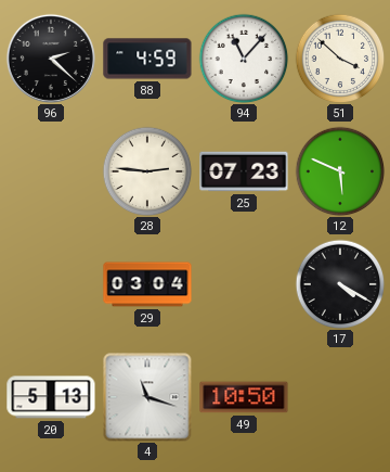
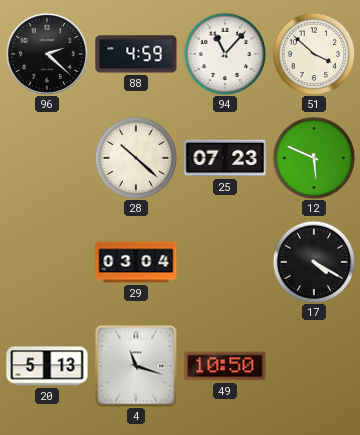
28: 2:46 -> 10:22 (136, 158)
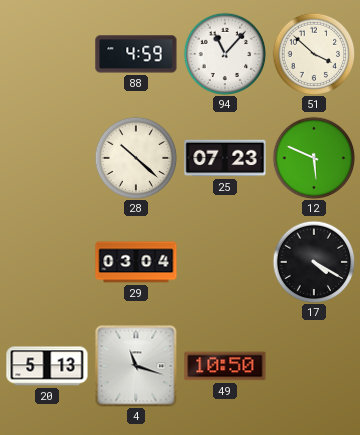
96: 2:22 -> none (47, 54)
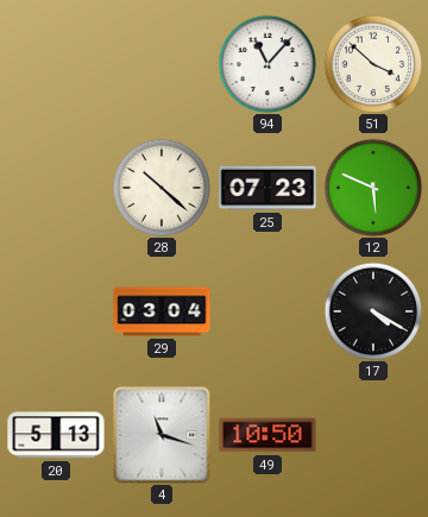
88: 4:59 -> none (136, 54)
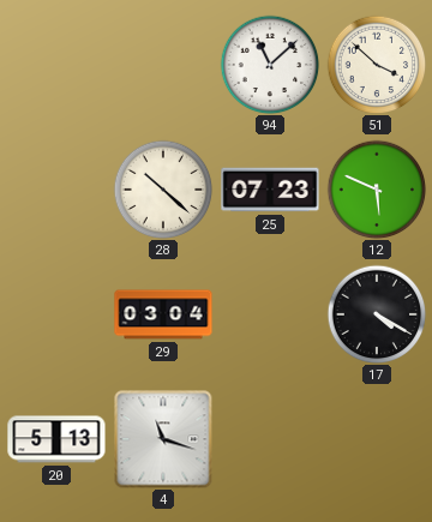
94: 11:07 -> 11:08 (270, 65)
49: 10:50 -> none (267, 435)
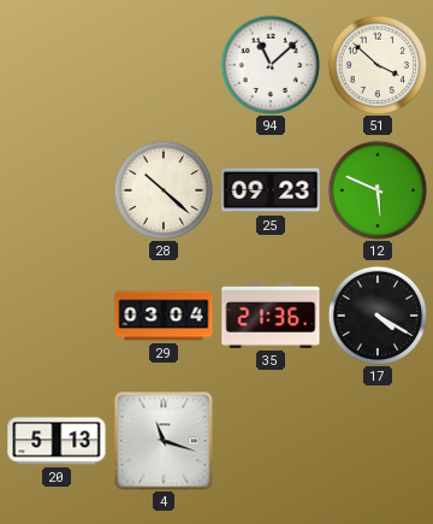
25: 07:23 -> 09:23 (271, 190)
35: none -> 21:36 (271, 316)
